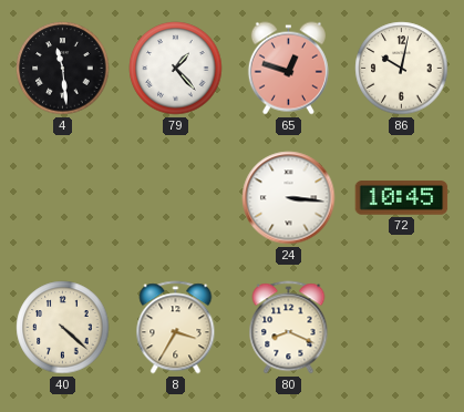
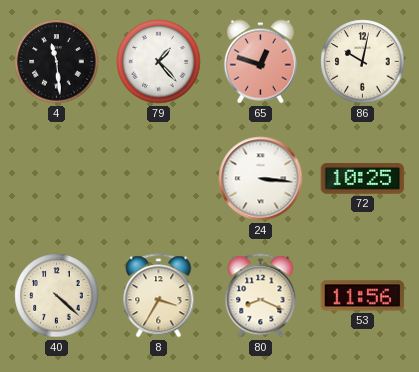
72: 10:45 -> 10:25 (363, 179)
53: none -> 11:56 (363, 296)
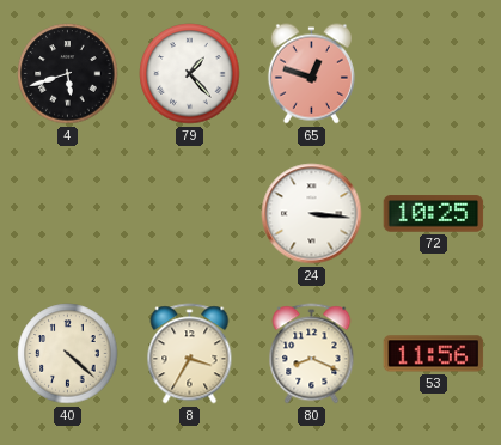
4: 11:29 -> 5:42 (68, 74)
86: 10:02 -> none (363, 62)
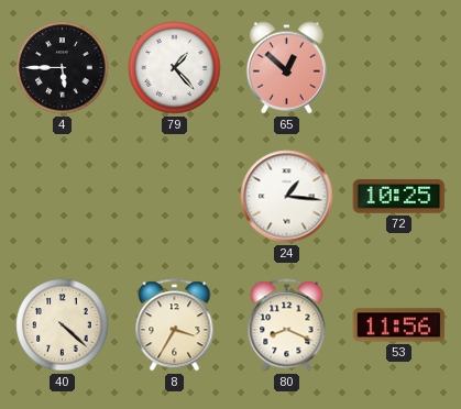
4: 5:42 -> 5:45 (63, 68)
65: 12:48 -> 12:52 (286, 68)
24: 3:16 -> 1:16 (287, 197)
